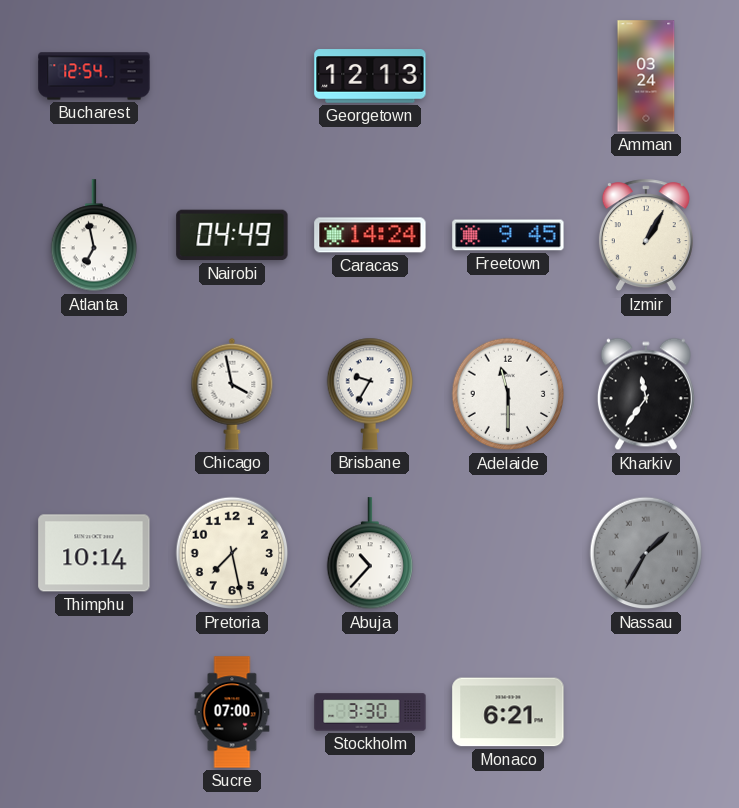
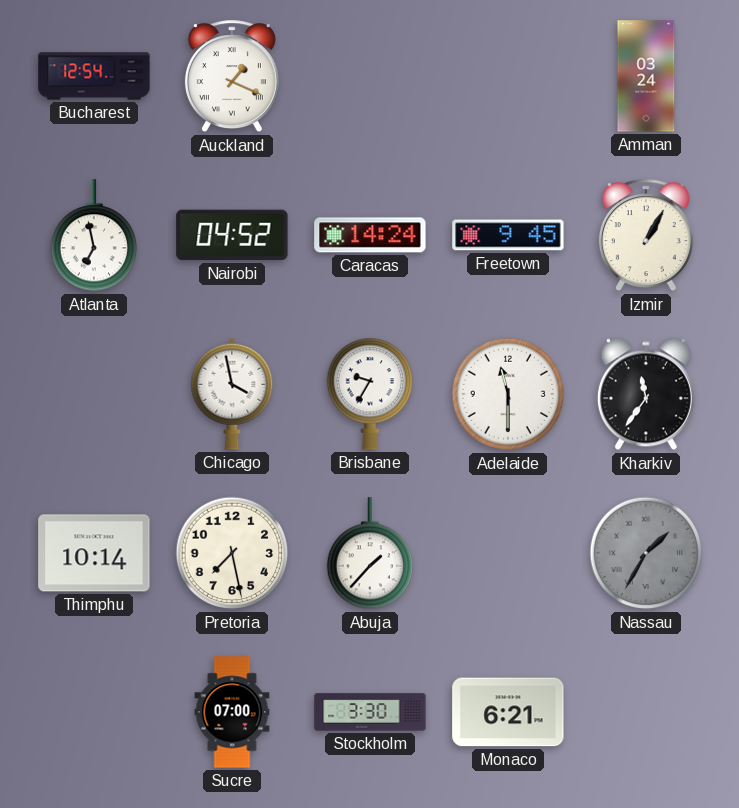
Auckland: none -> 1:19 (232, 77)
Georgetown: 12:13 -> none (370, 76)
Nairobi: 04:49 -> 04:52 (232, 235)
Abuja: 10:37 -> 1:37 (370, 554)
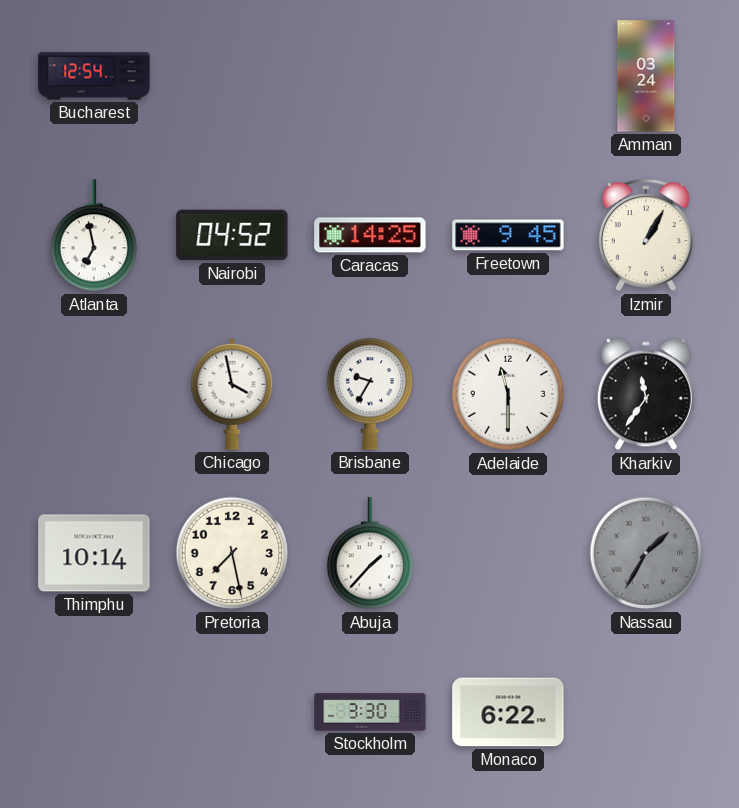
Auckland: 1:19 -> none (232, 77)
Caracas: 14:24 -> 14:25 (370, 235)
Sucre: 07:00 -> none (232, 712)
Monaco: 6:21 -> 6:22 (508, 712)
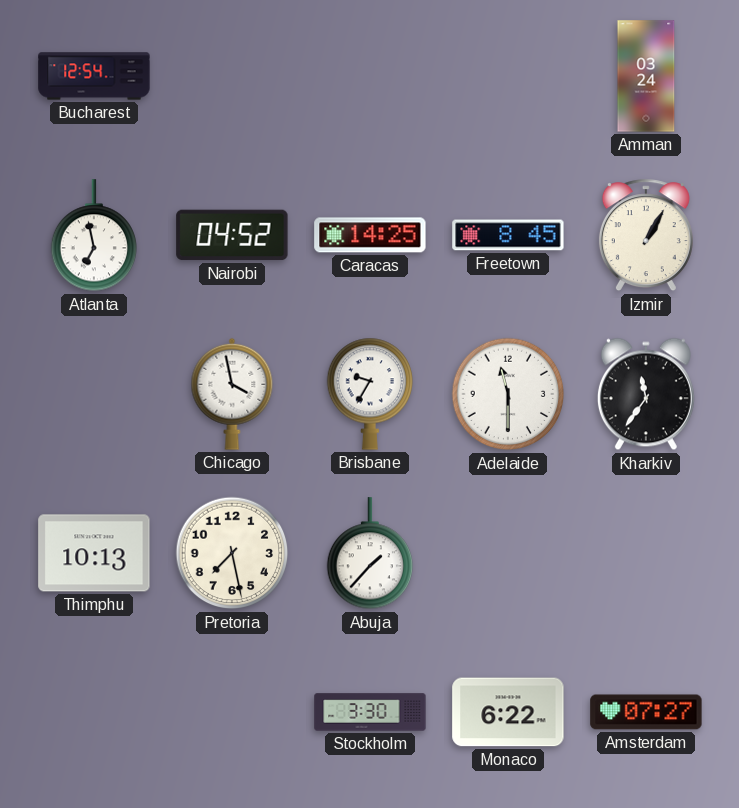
Freetown: 9:45 -> 8:45 (508, 235)
Thimphu: 10:14 -> 10:13 (94, 553)
Nassau: 1:35 -> none (646, 553)
Amsterdam: none -> 07:27 (646, 712)
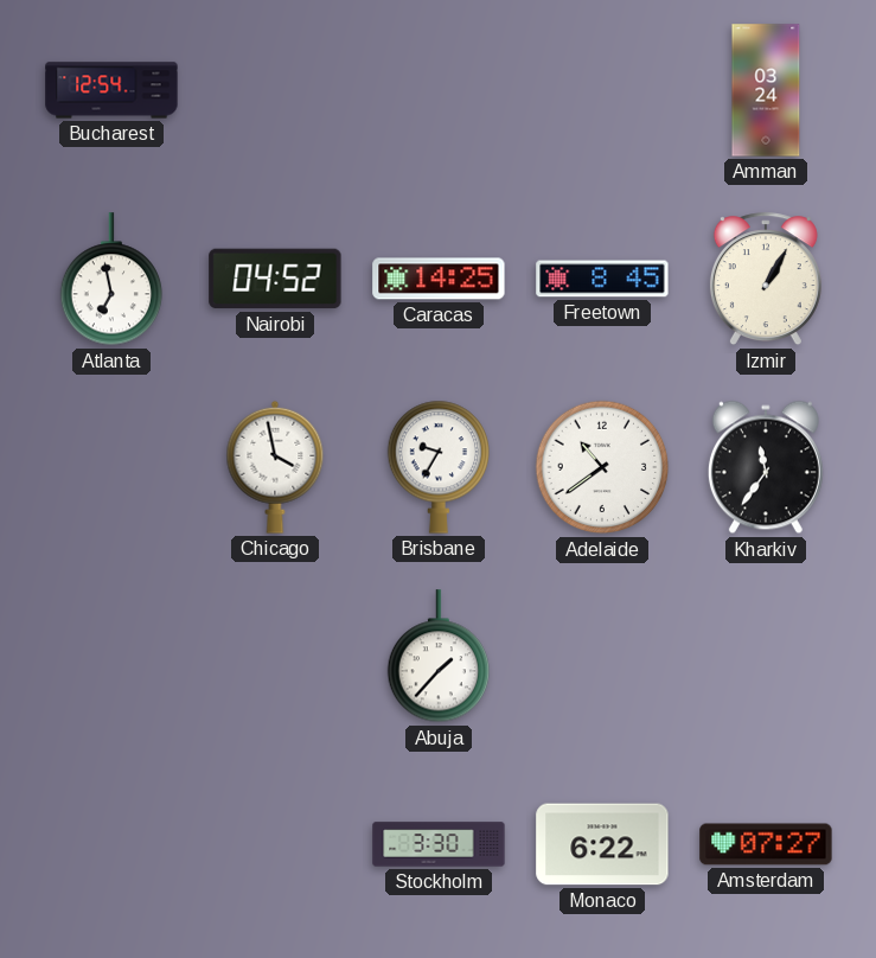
Adelaide: 11:30 -> 10:39 (602, 467)
Thimphu: 10:13 -> none (94, 553)
Pretoria: 7:28 -> none (232, 553)
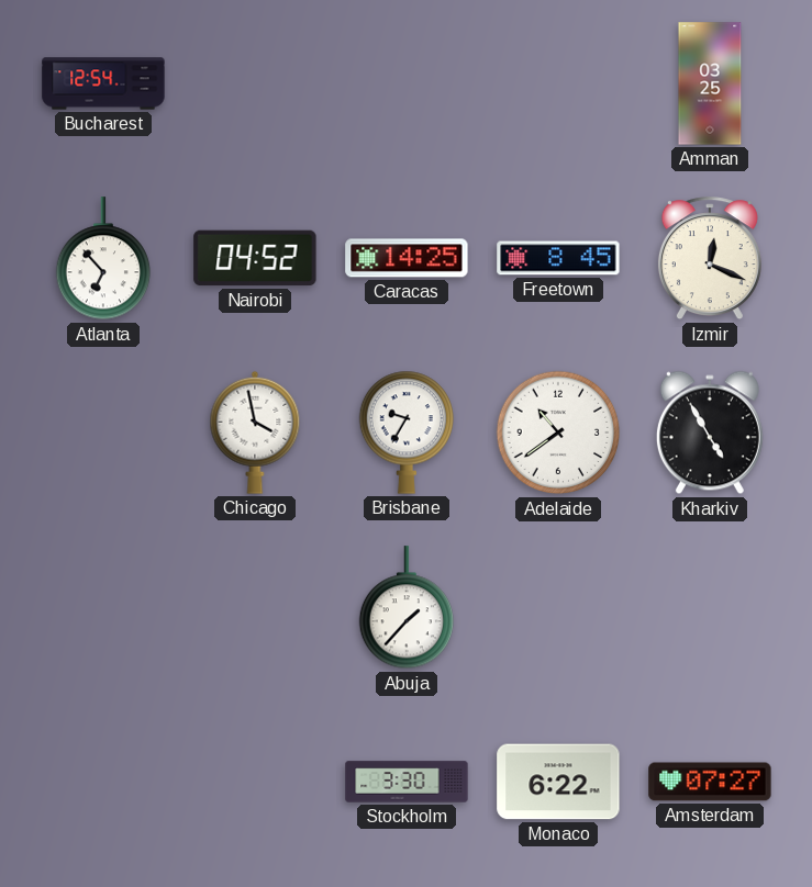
Amman: 03:24 -> 03:25 (710, 83)
Atlanta: 6:58 -> 6:53 (103, 259)
Izmir: 1:05 -> 12:19 (710, 259)
Kharkiv: 11:36 -> 4:55 (710, 433)
